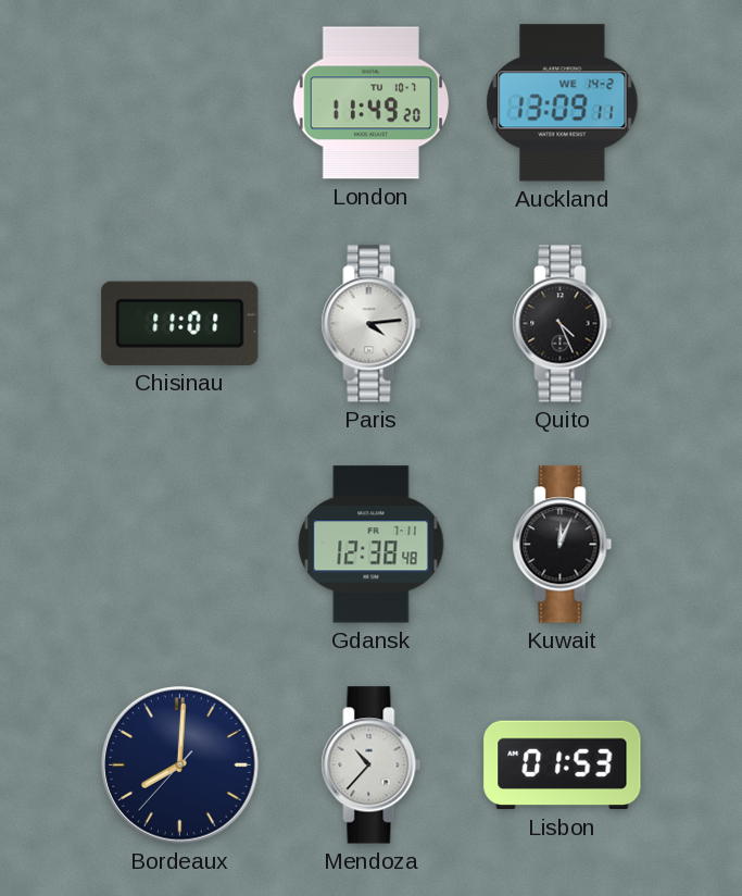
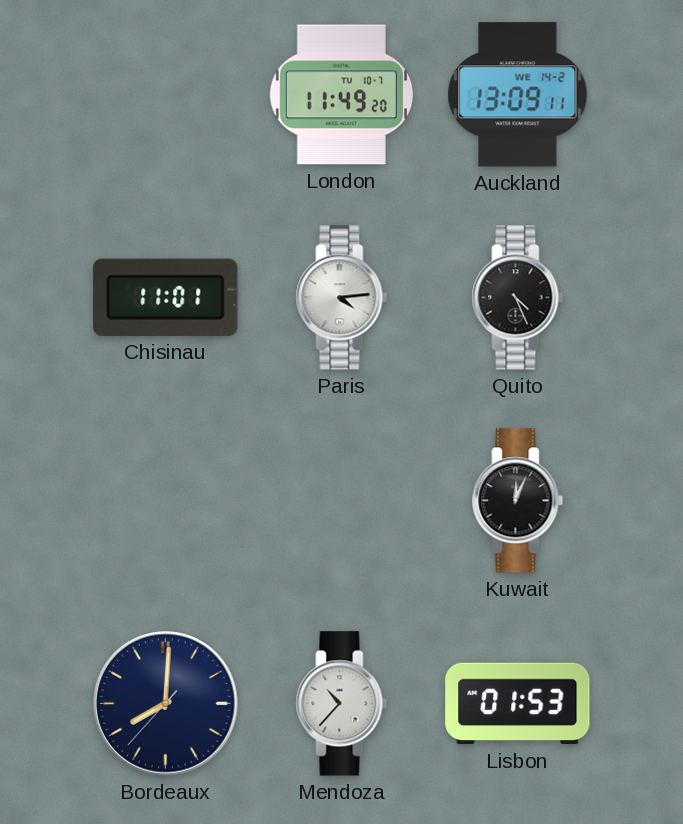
Gdansk: 12:38 -> none (372, 545)
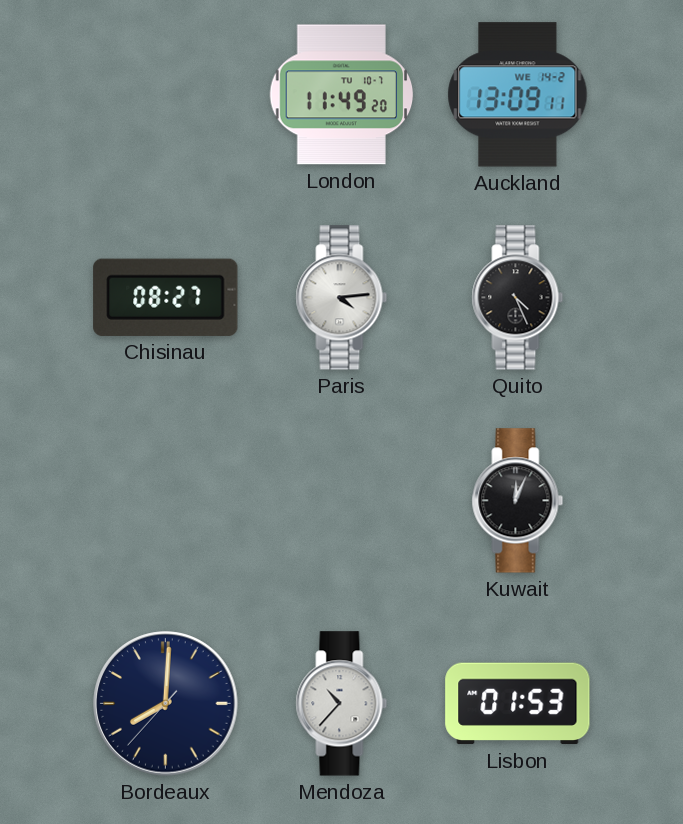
Chisinau: 11:01 -> 08:27 (166, 297)
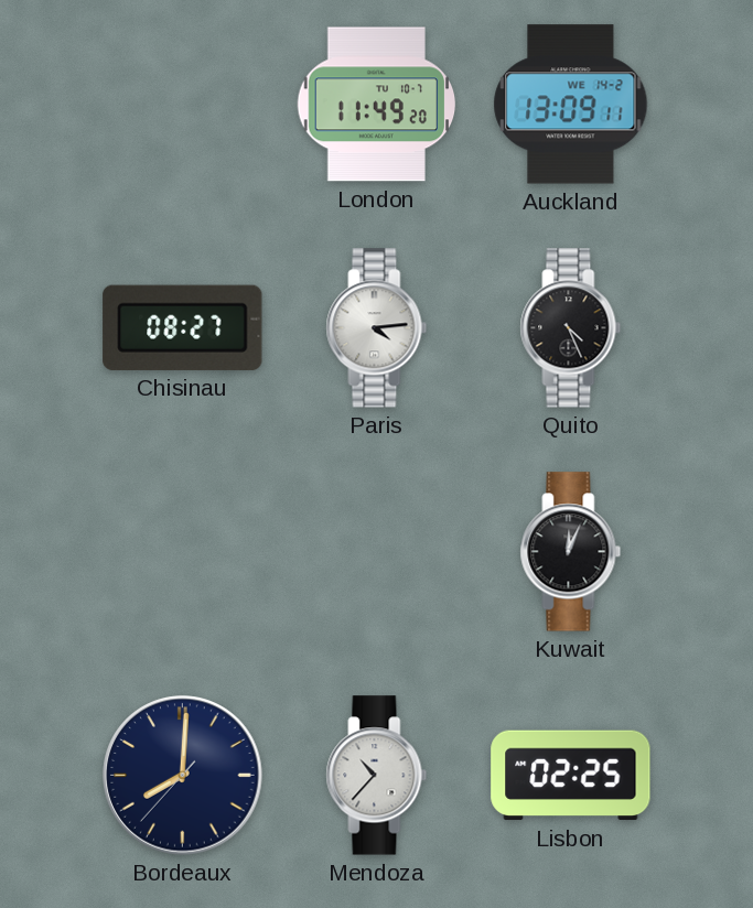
Lisbon: 01:53 -> 02:25 (571, 776)
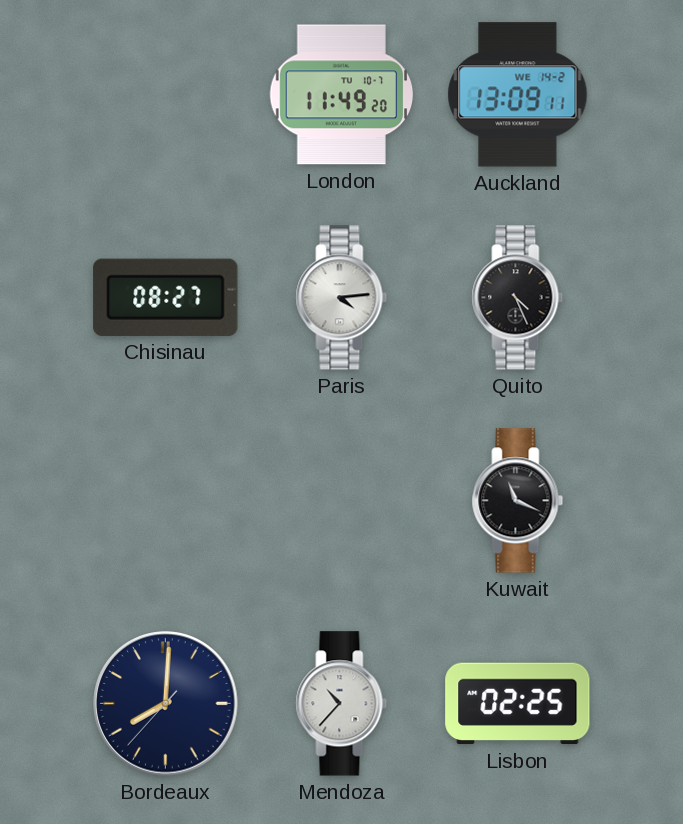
Kuwait: 12:04 -> 11:19 (518, 501)
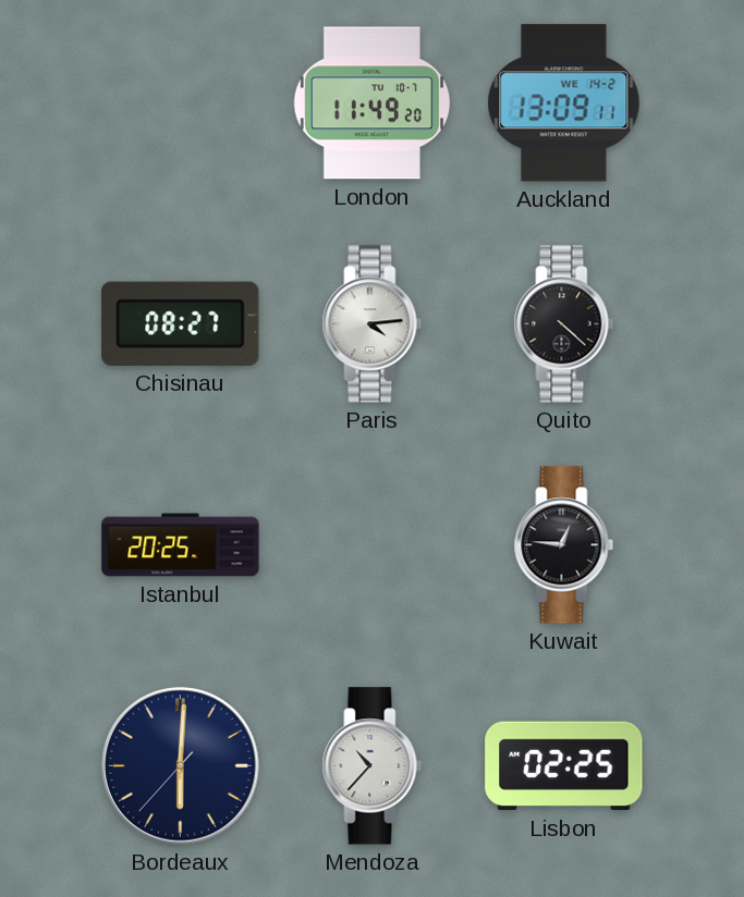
Quito: 4:26 -> 4:22 (564, 324)
Istanbul: none -> 20:25 (181, 545)
Kuwait: 11:19 -> 12:46 (564, 545)
Bordeaux: 8:00 -> 6:00 (181, 766)
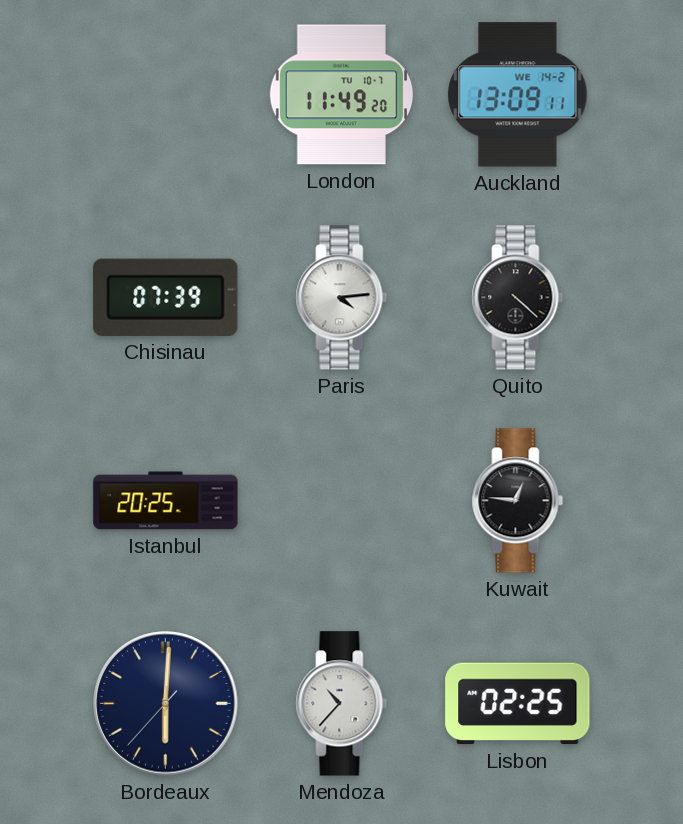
Chisinau: 08:27 -> 07:39 (166, 297)
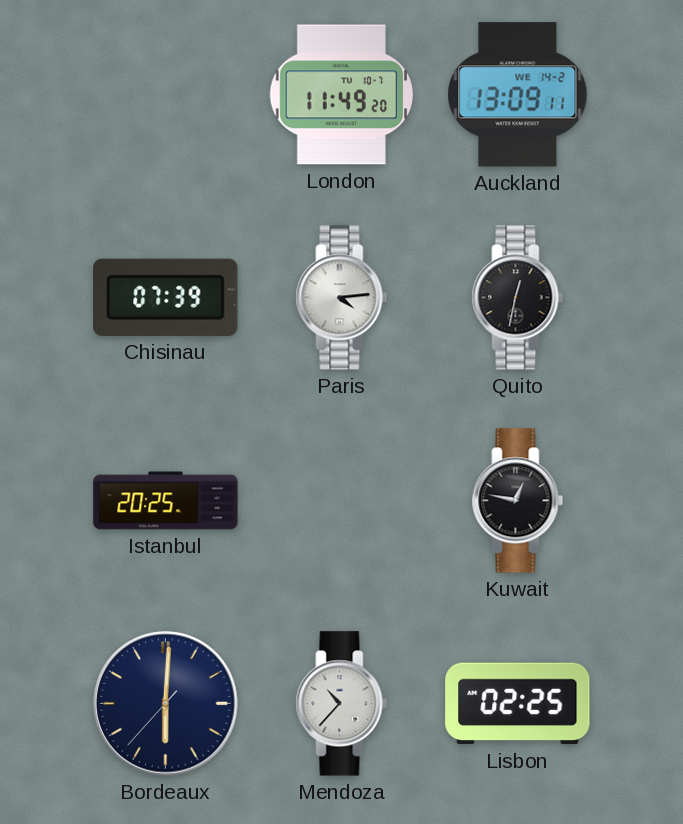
Quito: 4:22 -> 12:32 (518, 298)
Kuwait: 12:46 -> 12:47 (518, 501)
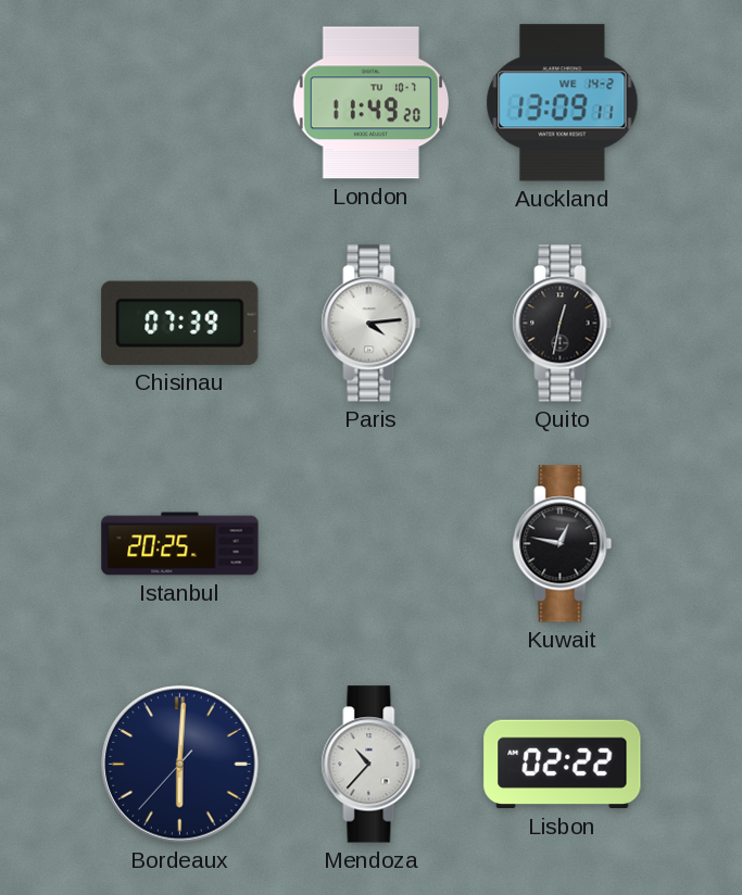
Lisbon: 02:25 -> 02:22 (563, 765)
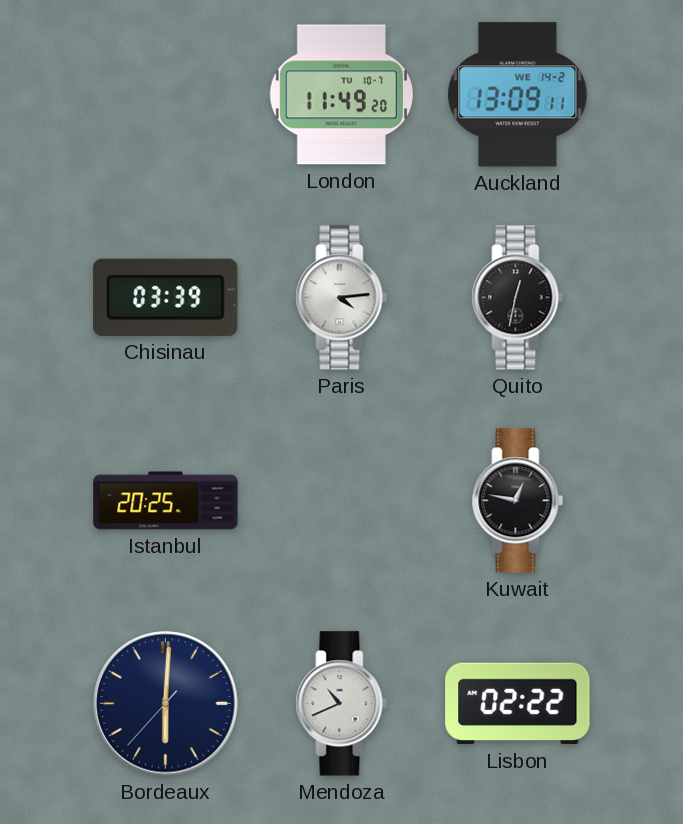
Chisinau: 07:39 -> 03:39 (166, 297)
Mendoza: 10:37 -> 10:41 (342, 704)
